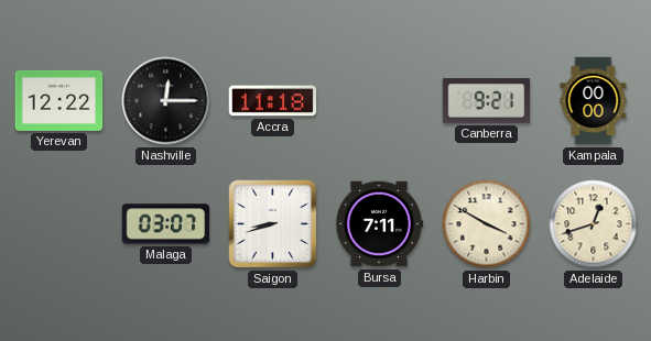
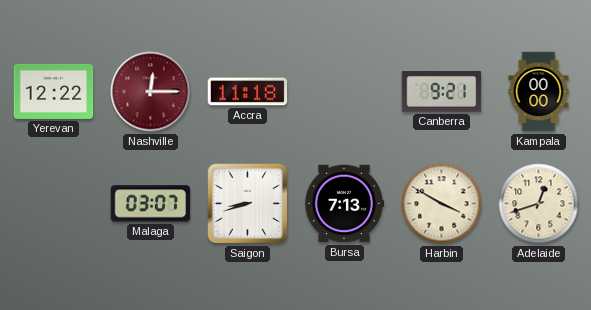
Nashville dial: black -> burgundy (151, 92)
Bursa: 7:11 -> 7:13 (344, 204)
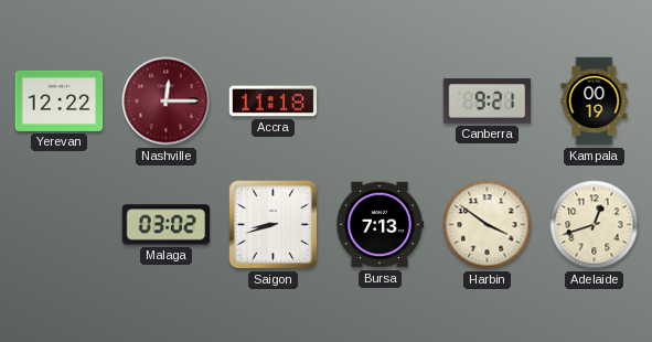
Kampala: 00:00 -> 00:19 (595, 101)
Malaga: 03:07 -> 03:02 (167, 225)
Harbin: 3:50 -> 3:51 (488, 225)
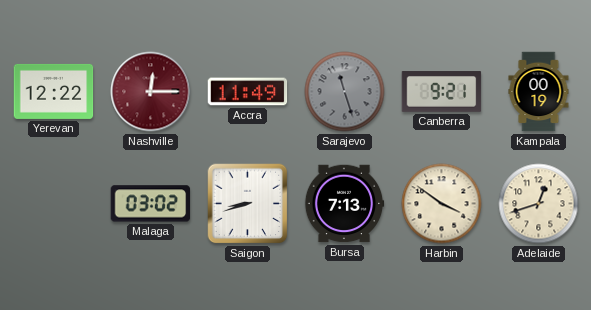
Accra: 11:18 -> 11:49 (248, 92)
Sarajevo: none -> 11:27 (345, 92)
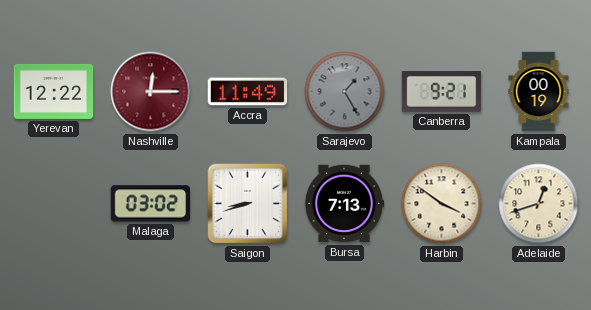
Sarajevo: 11:27 -> 1:25 (345, 92)
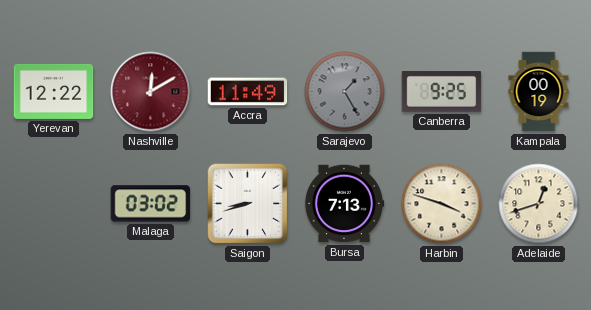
Nashville: 12:15 -> 12:10 (151, 92)
Canberra: 9:21 -> 9:25 (442, 92)
Harbin: 3:51 -> 3:48 (442, 204)
